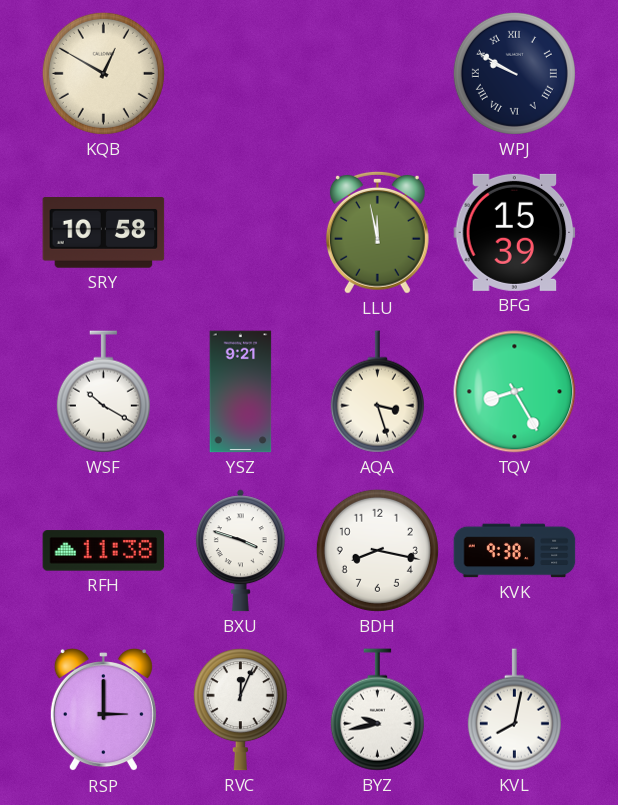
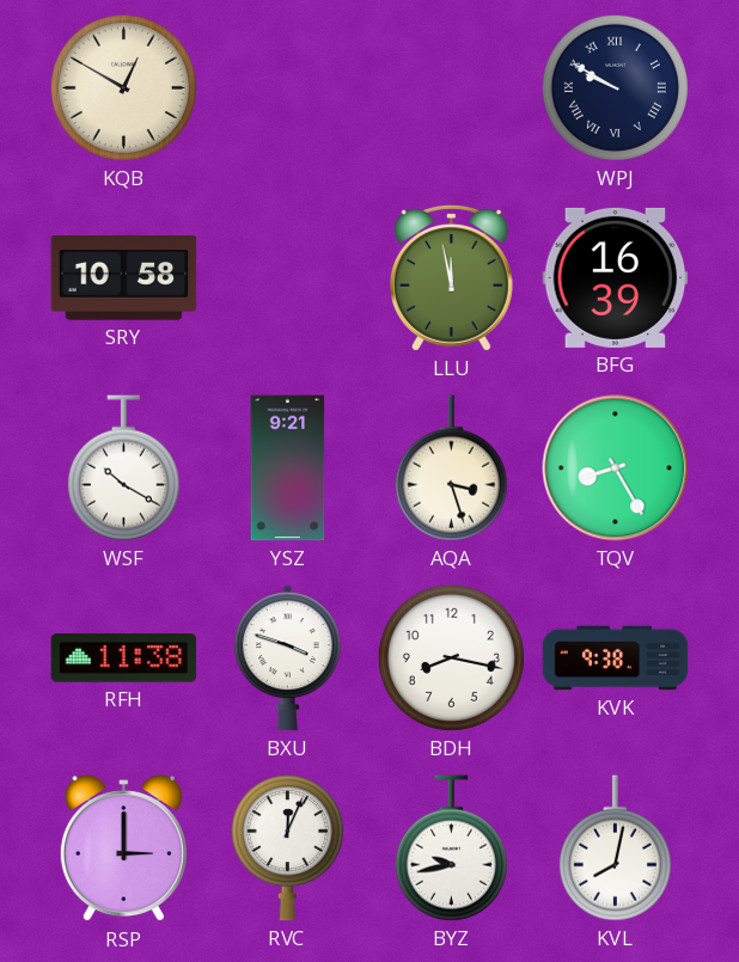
BFG: 15:39 -> 16:39 (616, 277)
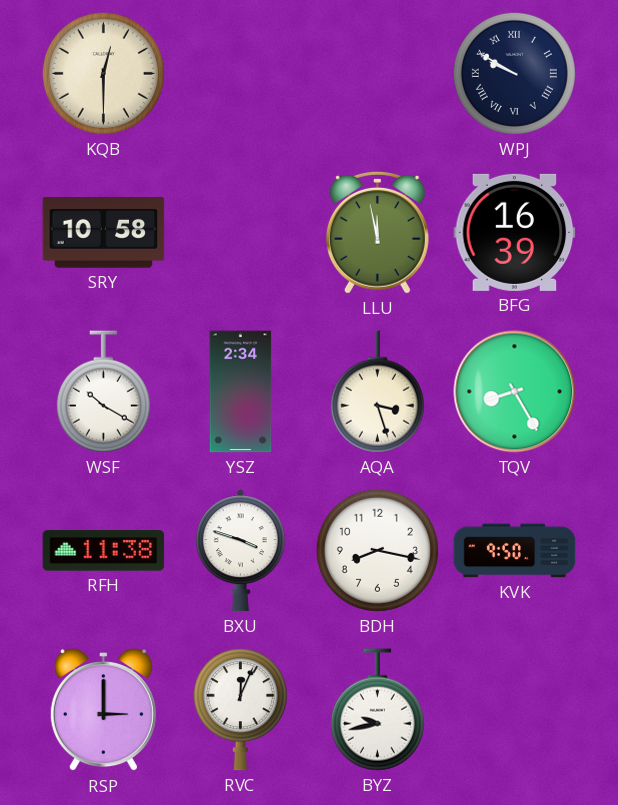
KQB: 12:50 -> 12:30 (103, 73)
YSZ: 9:21 -> 2:34 (241, 392)
KVK: 9:38 -> 9:50 (515, 551)
KVL: 8:02 -> none (615, 848)
